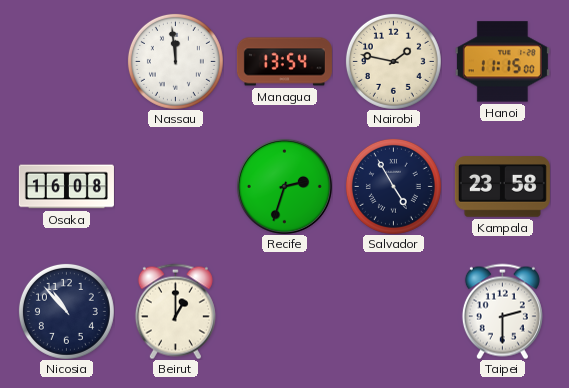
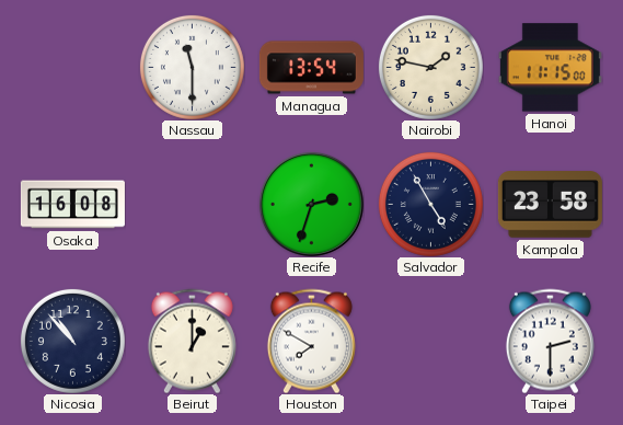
Nassau: 11:59 -> 11:30 (192, 67)
Houston: none -> 7:50 (311, 341)
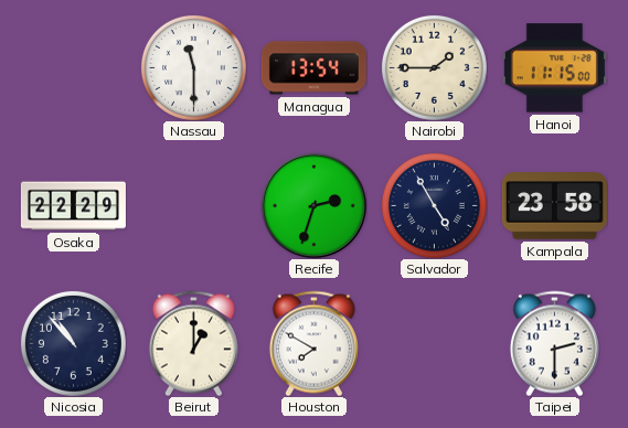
Nairobi: 1:47 -> 1:45 (434, 67)
Osaka: 16:08 -> 22:29 (73, 206)
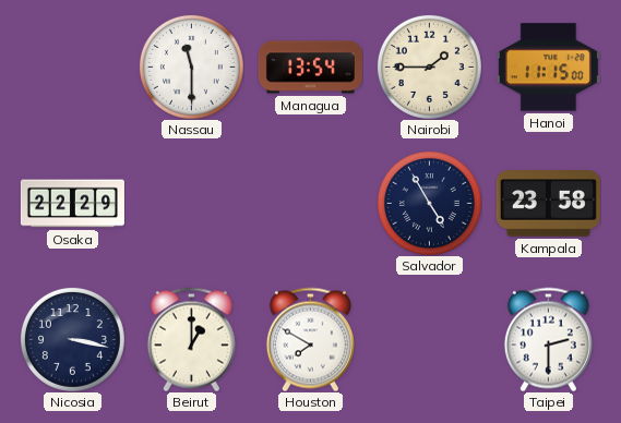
Recife: 2:33 -> none (313, 205)
Nicosia: 10:53 -> 3:17 (72, 339)
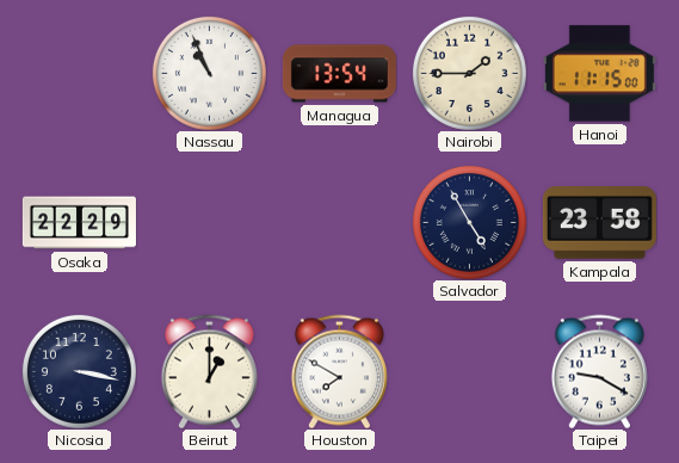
Nassau: 11:30 -> 10:56 (209, 73)
Taipei: 2:30 -> 9:20 (599, 371)
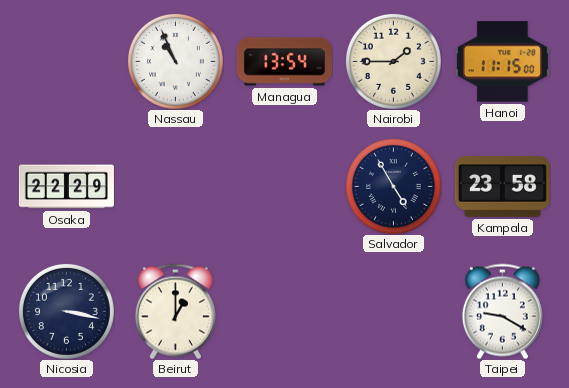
Houston: 7:50 -> none (339, 371)
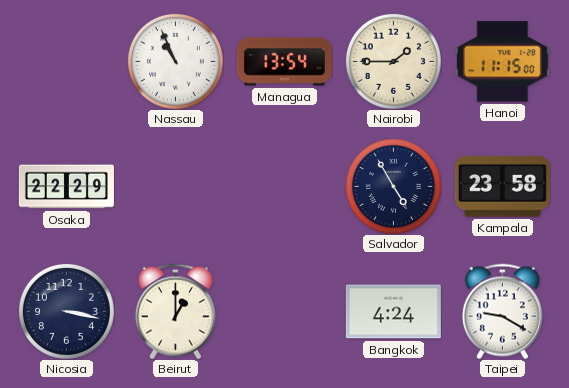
Bangkok: none -> 4:24 (393, 312)
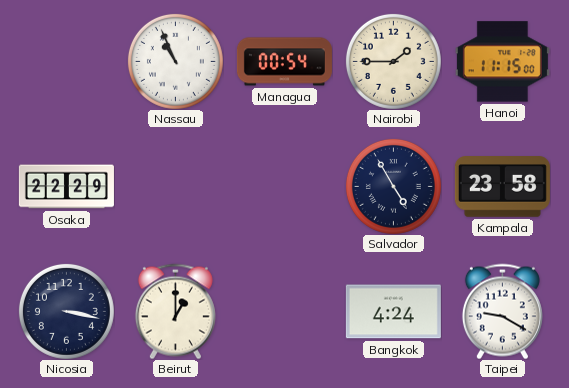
Managua: 13:54 -> 00:54 (284, 62)
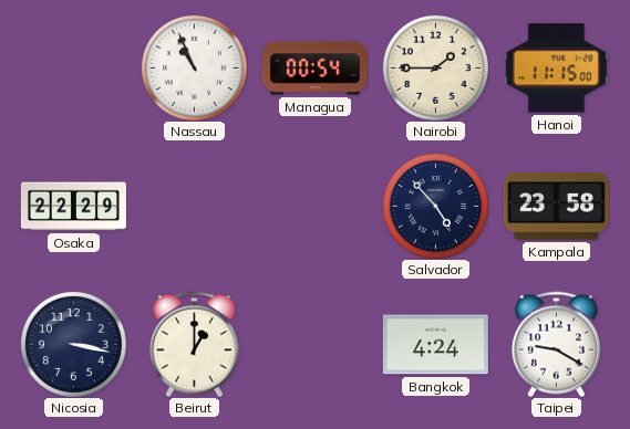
Salvador: 4:55 -> 4:53 (435, 206)
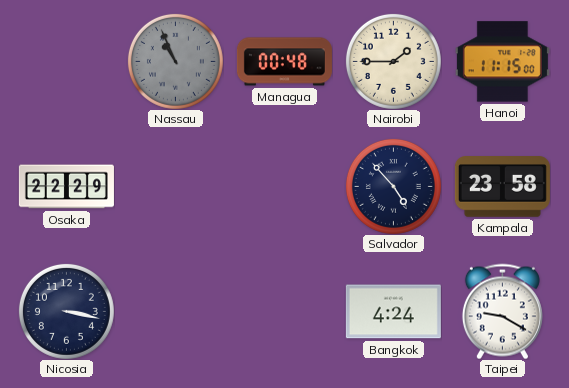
Nassau dial: white -> grey (175, 61)
Managua: 00:54 -> 00:48 (284, 62)
Beirut: 1:00 -> none (194, 344)
